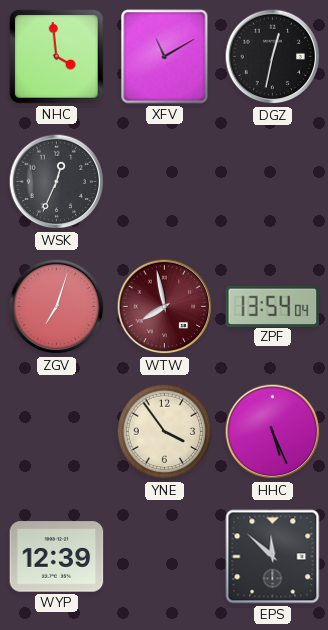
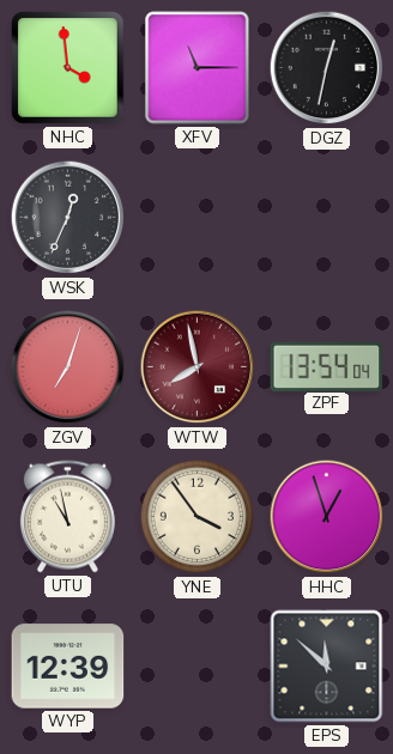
XFV: 11:10 -> 11:15 (198, 68)
UTU: none -> 10:58 (67, 517)
HHC: 5:26 -> 12:57 (327, 517)
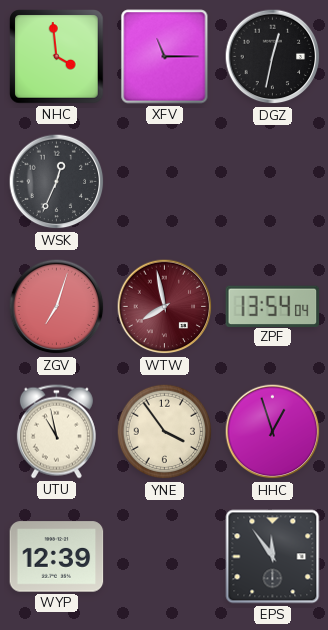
EPS: 11:52 -> 11:54 (273, 557)
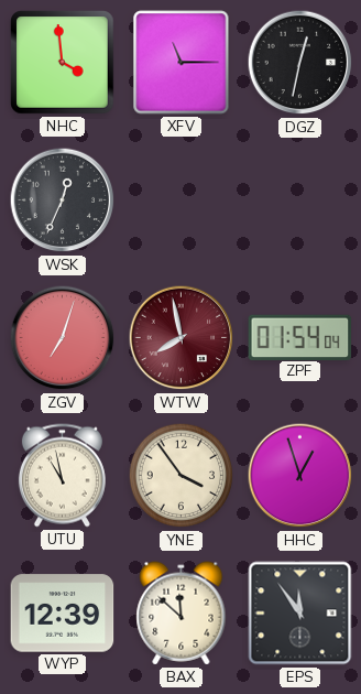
ZPF: 13:54 -> 01:54 (300, 337)
BAX: none -> 11:52 (182, 614)
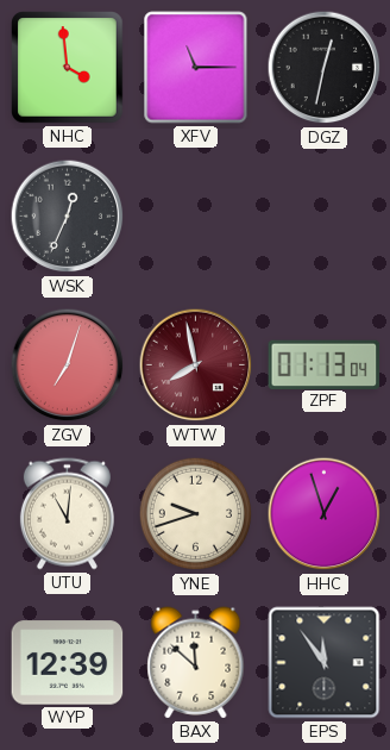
ZPF: 01:54 -> 01:13 (325, 364)
UTU: 10:58 -> 11:01 (67, 514)
YNE: 3:54 -> 9:42 (196, 514)
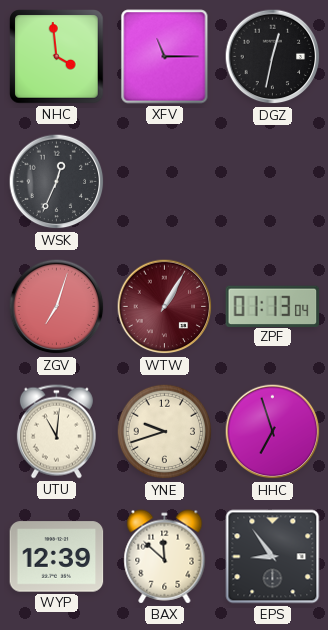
WTW: 7:58 -> 1:05 (165, 307)
HHC: 12:57 -> 6:57 (273, 432)
EPS: 11:54 -> 8:54 (273, 557)
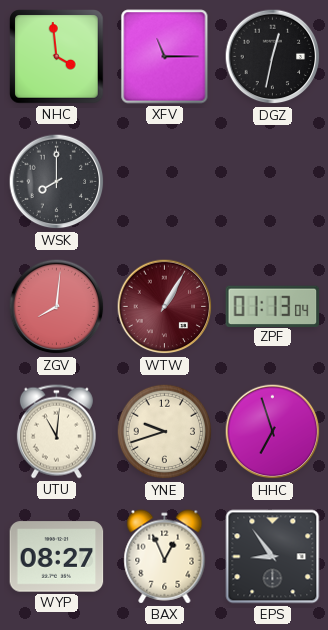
WSK: 12:34 -> 8:00 (57, 182)
ZGV: 7:03 -> 8:01 (57, 307)
WYP: 12:39 -> 08:27 (57, 557)
BAX: 11:52 -> 12:56 (165, 557)
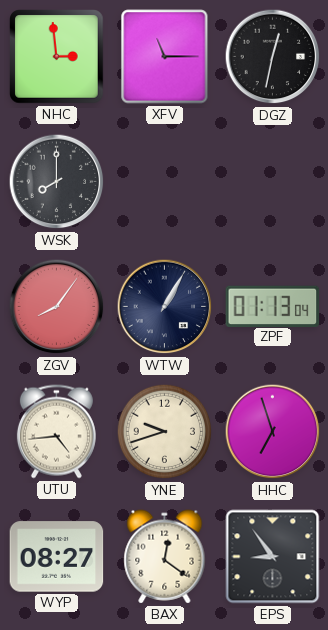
NHC: 3:59 -> 2:59 (57, 57)
ZGV: 8:01 -> 8:06 (57, 307)
WTW dial: burgundy -> navy (165, 307)
UTU: 11:01 -> 4:44 (56, 432)
BAX: 12:56 -> 12:21 (165, 557)
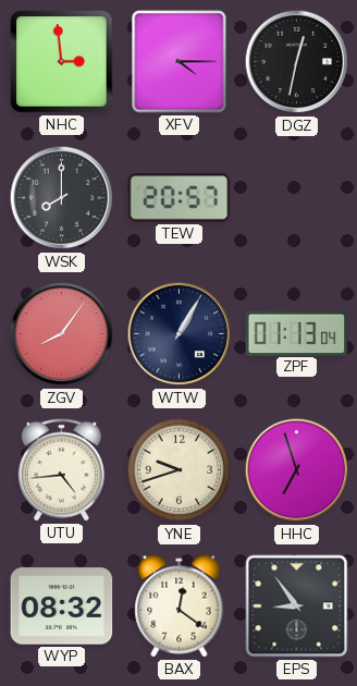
XFV: 11:15 -> 4:15 (180, 62)
TEW: none -> 20:57 (180, 198)
WYP: 08:27 -> 08:32 (62, 607)
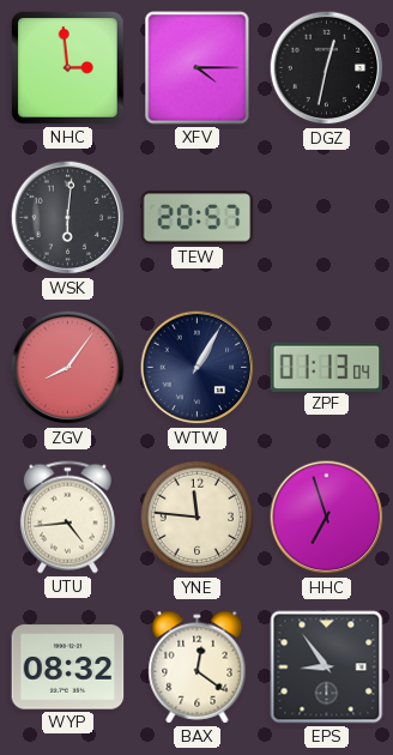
WSK: 8:00 -> 6:01 (68, 218)
YNE: 9:42 -> 11:46 (198, 518)
